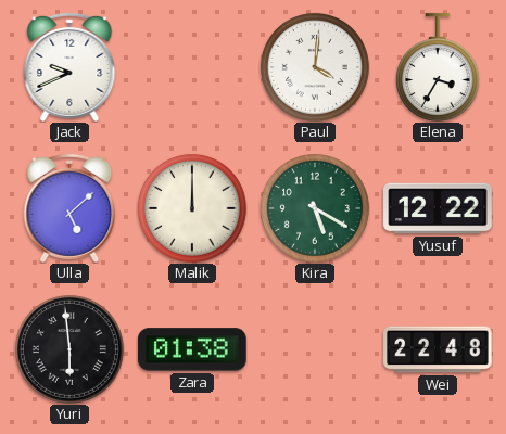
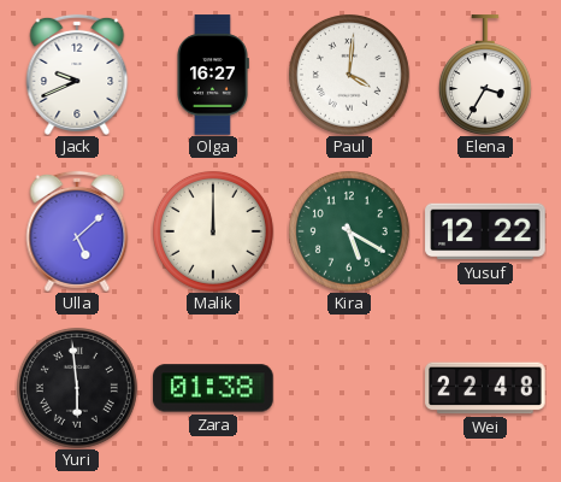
Olga: none -> 16:27 (213, 75)
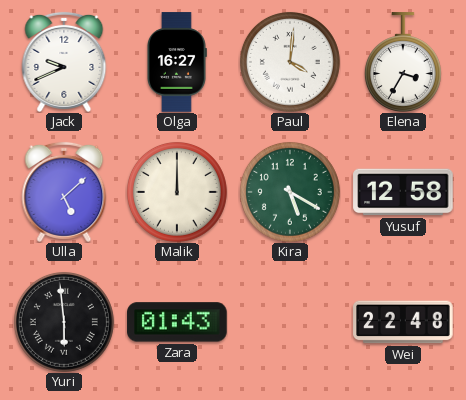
Yusuf: 12:22 -> 12:58 (403, 192)
Zara: 01:38 -> 01:43 (177, 322)
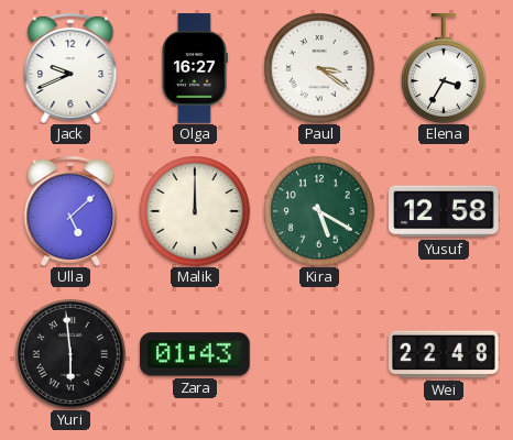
Paul: 4:01 -> 3:21 (319, 68)
